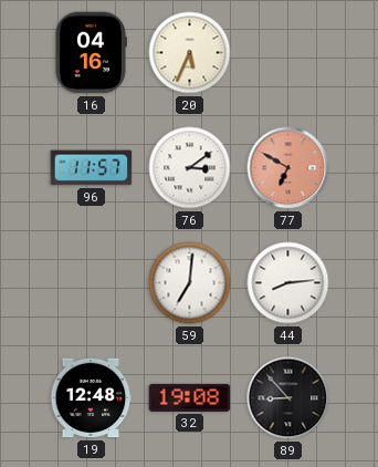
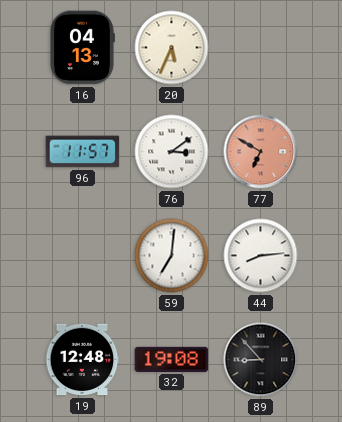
16: 04:16 -> 04:13 (82, 48)
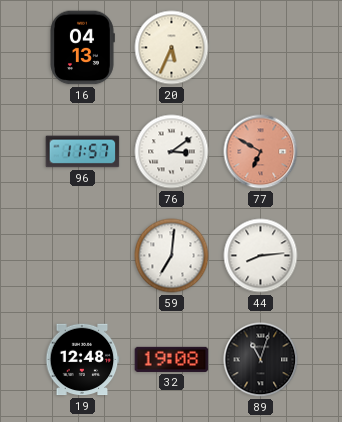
89: 8:53 -> 11:03 (261, 360)
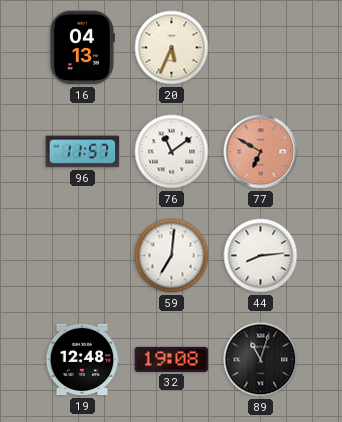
76: 3:09 -> 11:09 (172, 152)
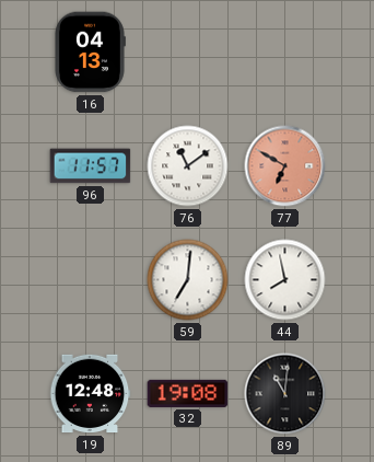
20: 5:34 -> none (172, 48)
44: 8:14 -> 7:58 (285, 280)
89: 11:03 -> 11:01 (285, 394)
